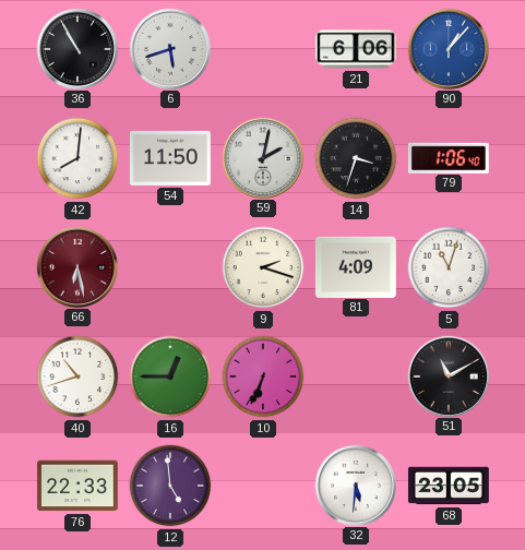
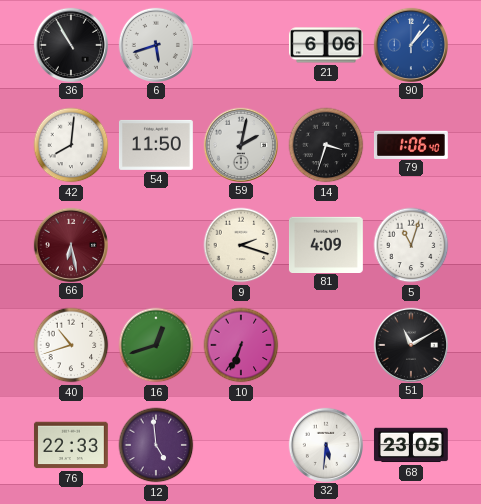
16: 12:45 -> 12:42 (156, 345)
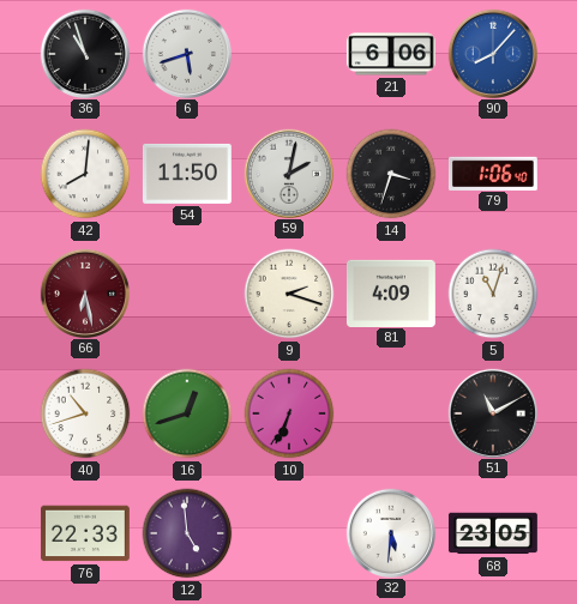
36: 10:55 -> 10:57 (84, 53)
90: 1:07 -> 8:07 (492, 53)
